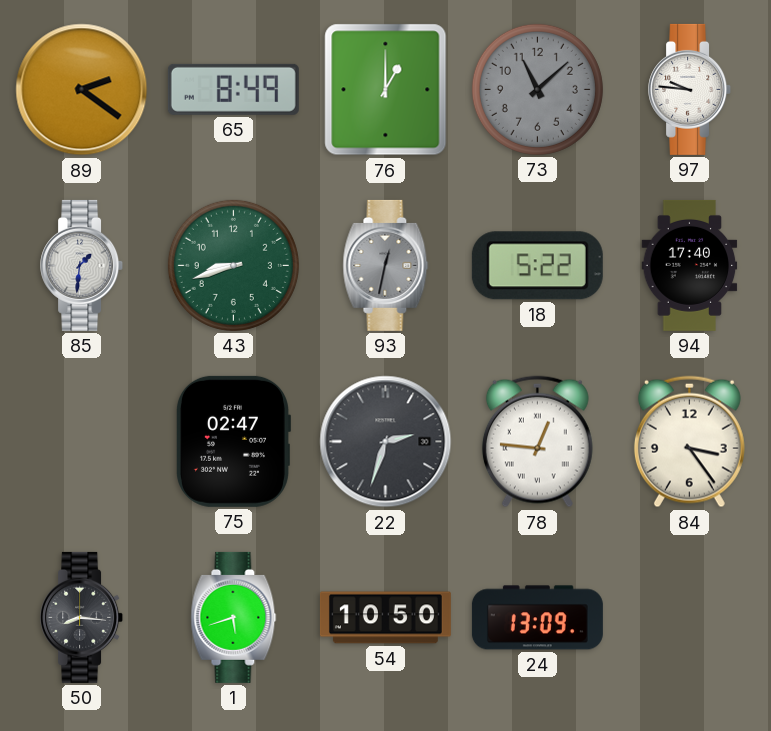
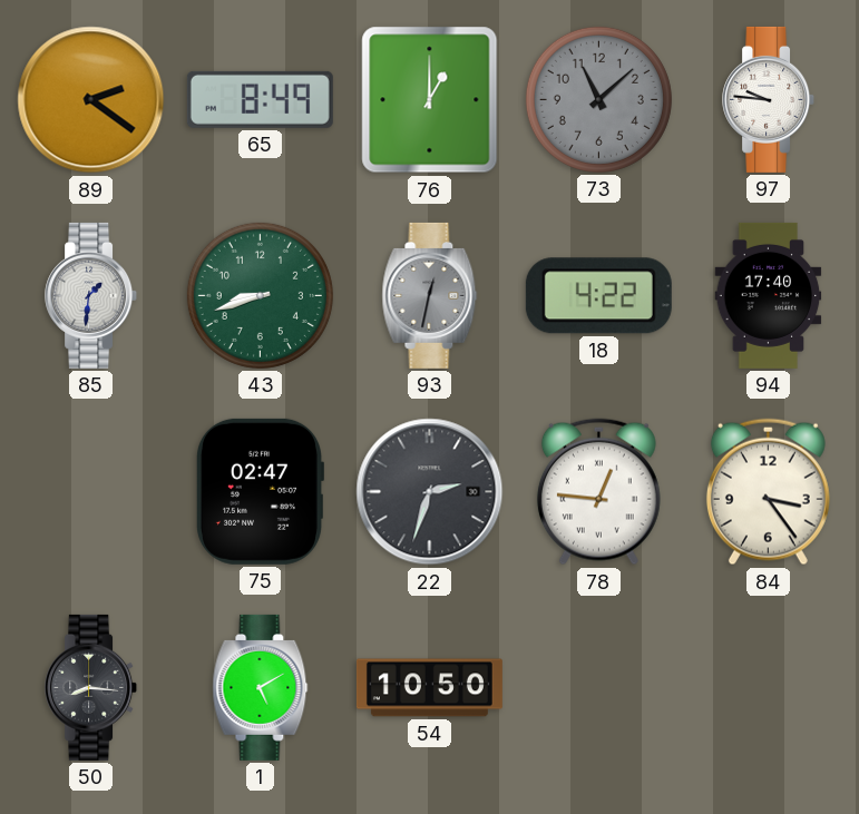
18: 5:22 -> 4:22 (598, 296)
1: 5:42 -> 5:10 (261, 687)
24: 13:09 -> none (537, 618)
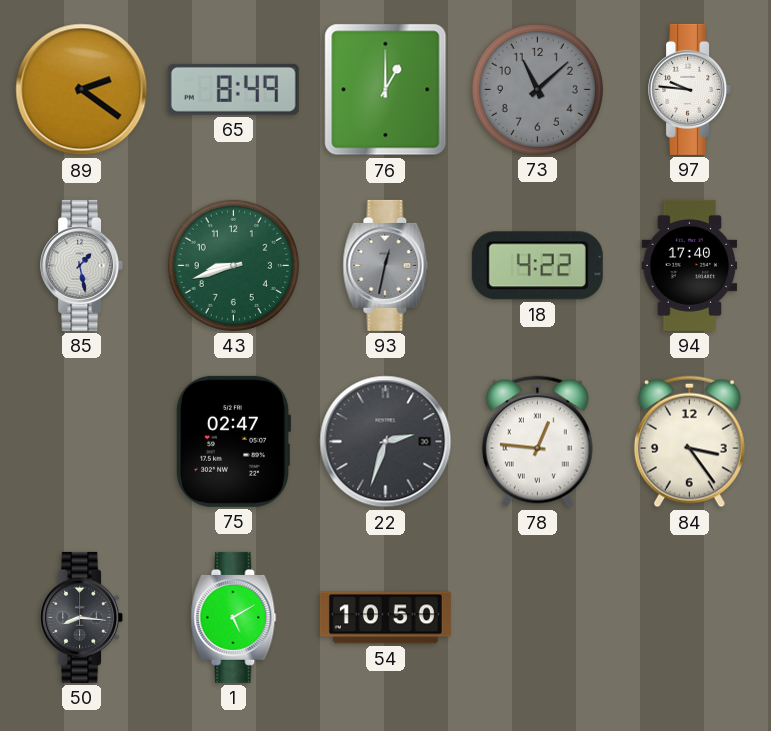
85: 1:31 -> 1:28 (82, 265)
